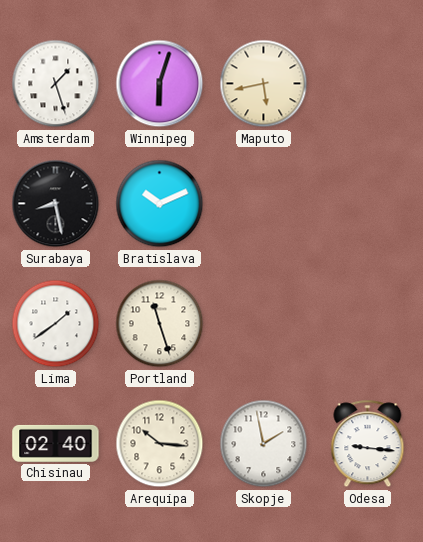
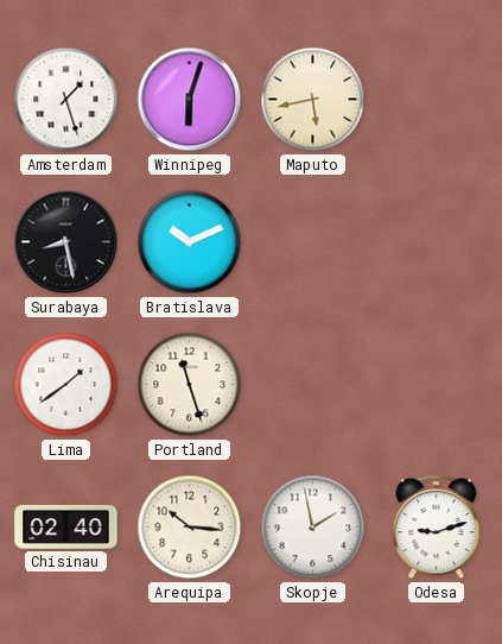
Odesa: 9:16 -> 9:12 (437, 528)
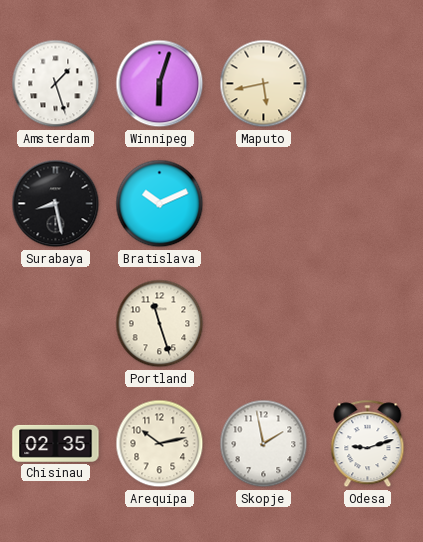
Lima: 1:39 -> none (66, 385)
Chisinau: 02:40 -> 02:35 (56, 443)
Arequipa: 10:16 -> 10:13 (160, 444)
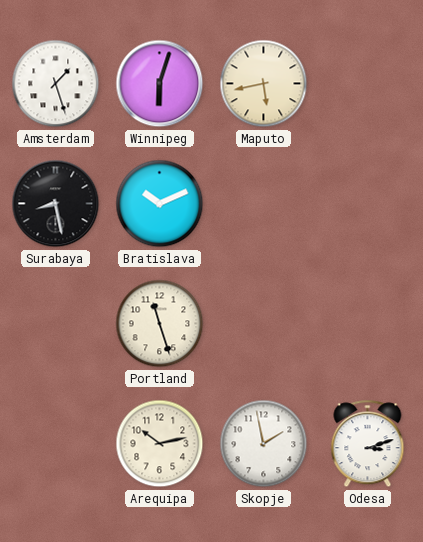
Chisinau: 02:35 -> none (56, 443)
Odesa: 9:12 -> 3:12 (368, 444)
